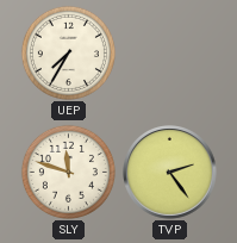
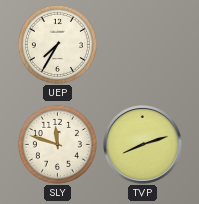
TVP: 2:24 -> 8:12 (143, 145)
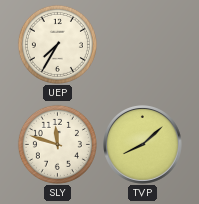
TVP: 8:12 -> 8:08 (143, 145)
